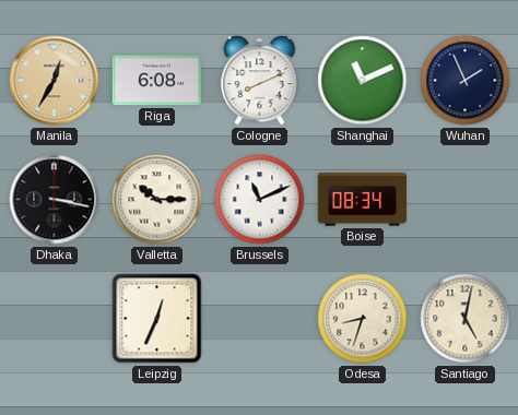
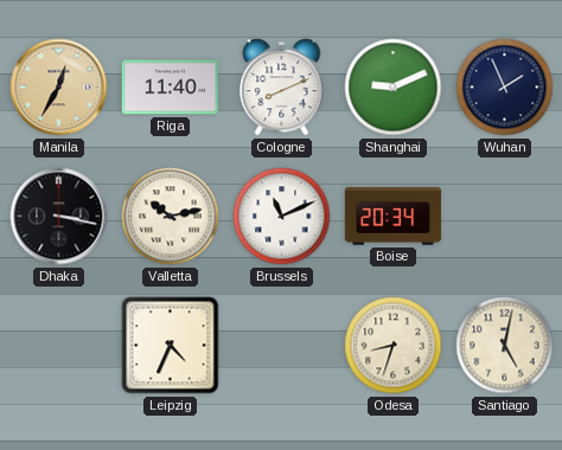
Riga: 6:08 -> 11:40 (171, 88)
Shanghai: 11:11 -> 9:11 (394, 88)
Valletta: 10:15 -> 10:13 (171, 217)
Boise: 08:34 -> 20:34 (394, 217)
Leipzig: 12:34 -> 4:34 (171, 346)
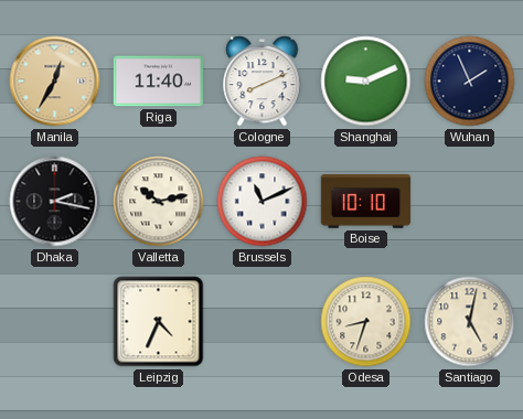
Dhaka: 3:17 -> 2:17 (55, 202)
Boise: 20:34 -> 10:10 (366, 202)
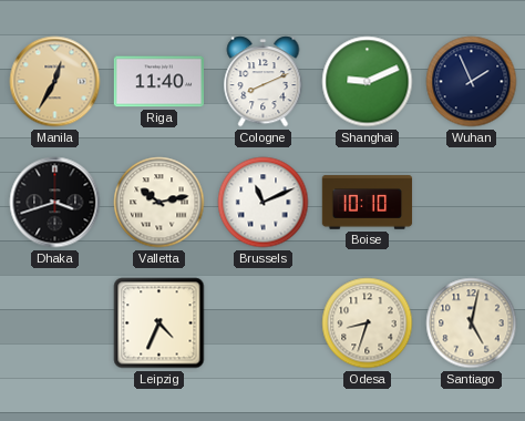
Dhaka: 2:17 -> 3:42 (55, 203)
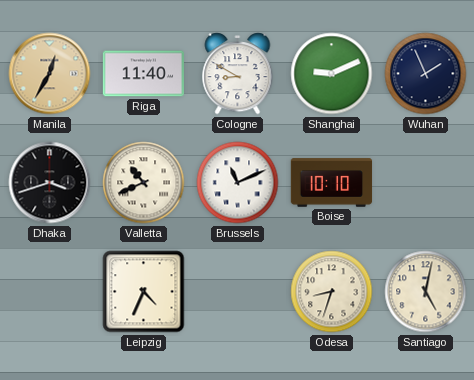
Cologne: 8:11 -> 8:50 (238, 74)
Valletta: 10:13 -> 10:41 (144, 183)
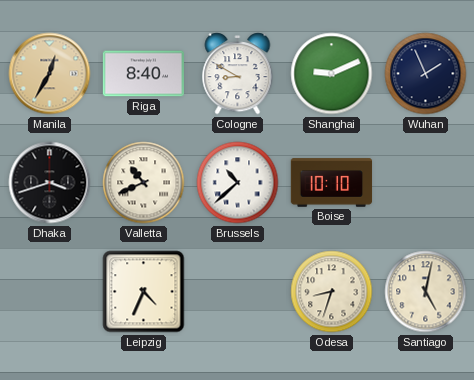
Riga: 11:40 -> 8:40 (144, 74)
Brussels: 11:11 -> 10:38 (238, 183)
